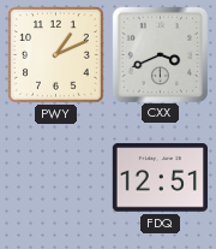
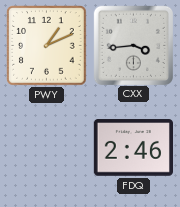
CXX: 3:41 -> 3:44 (133, 45)
FDQ: 12:51 -> 2:46 (133, 148)
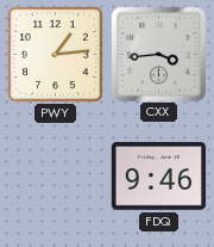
PWY: 1:11 -> 1:14 (56, 55)
FDQ: 2:46 -> 9:46 (158, 177)
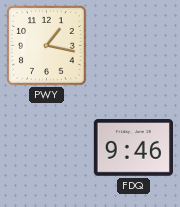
PWY: 1:14 -> 1:17 (47, 46)
CXX: 3:44 -> none (158, 54)
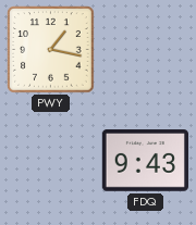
FDQ: 9:46 -> 9:43 (145, 161)
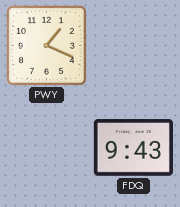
PWY: 1:17 -> 1:19 (47, 46)
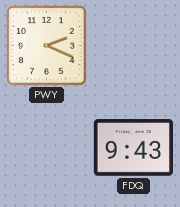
PWY: 1:19 -> 2:19 (47, 46)
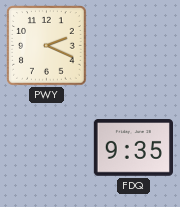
FDQ: 9:43 -> 9:35 (133, 148)
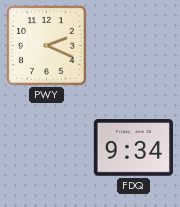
FDQ: 9:35 -> 9:34 (133, 148)
